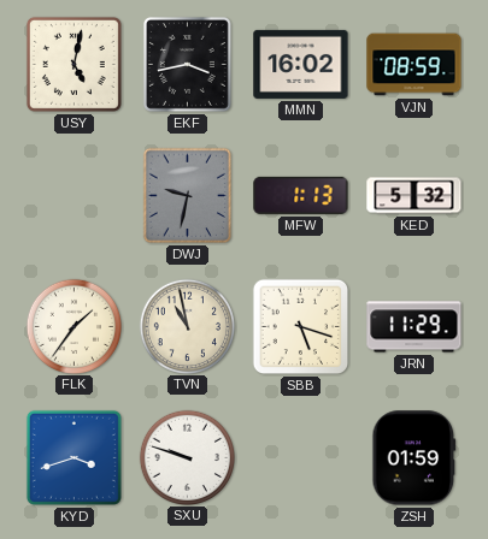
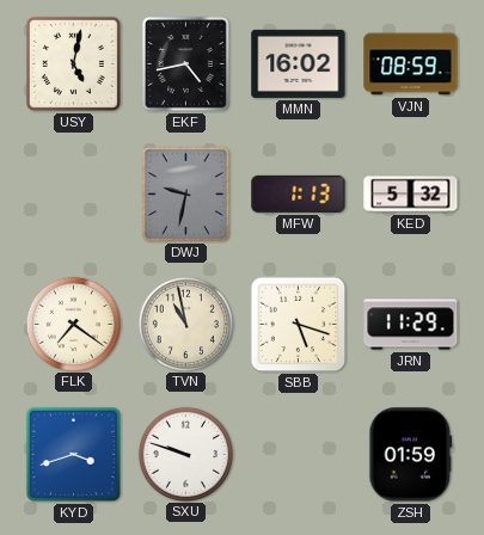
EKF: 3:43 -> 4:43 (185, 63)
FLK: 1:36 -> 7:21 (73, 324)
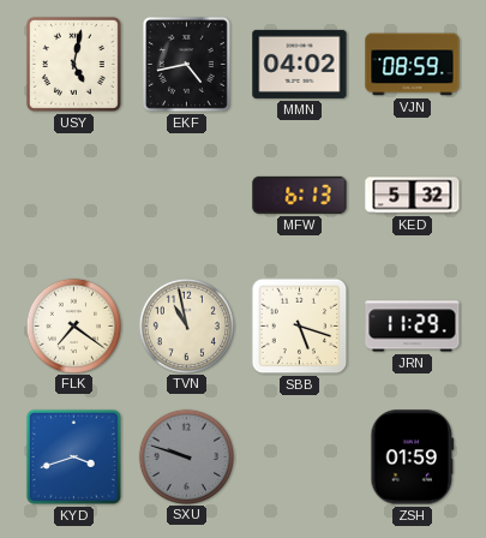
MMN: 16:02 -> 04:02 (300, 64)
DWJ: 9:32 -> none (186, 195)
MFW: 1:13 -> 6:13 (300, 195)
SXU dial: white -> grey (186, 456)
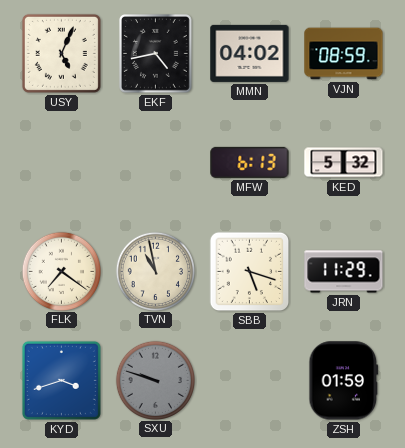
USY: 5:02 -> 5:04 (61, 53)
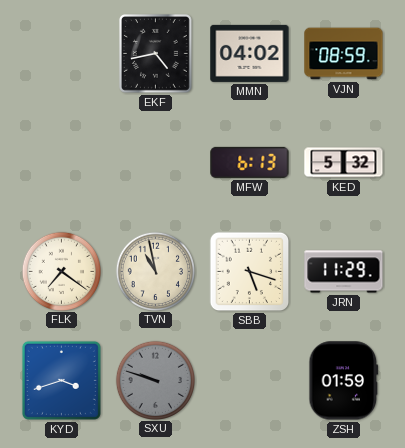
USY: 5:04 -> none (61, 53)
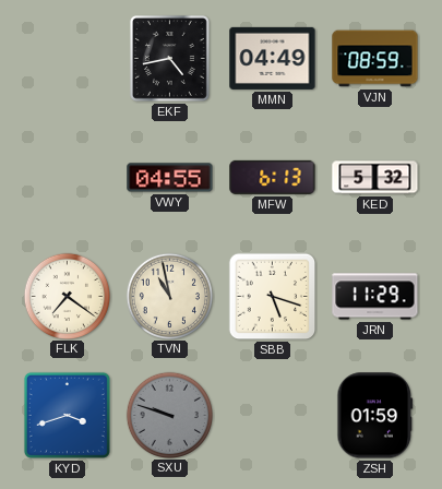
MMN: 04:02 -> 04:49 (273, 58)
VWY: none -> 04:55 (170, 178)
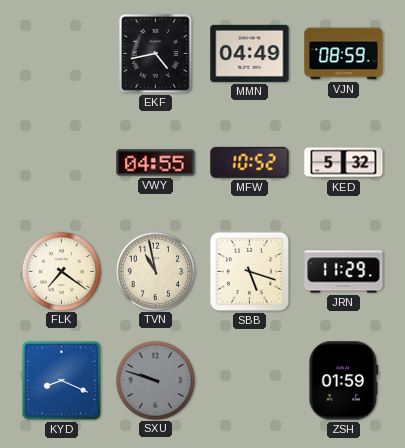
MFW: 6:13 -> 10:52 (250, 162)
KYD: 3:42 -> 8:19 (61, 380)
